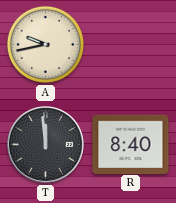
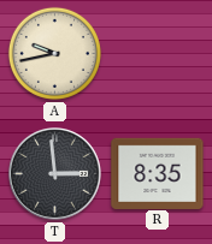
T: 11:59 -> 2:59 (55, 174)
R: 8:40 -> 8:35 (158, 173)
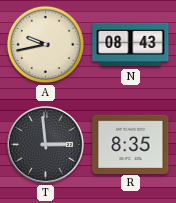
N: none -> 08:43 (131, 45)
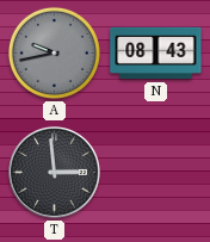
A dial: cream -> grey (54, 52)
R: 8:35 -> none (131, 144)
